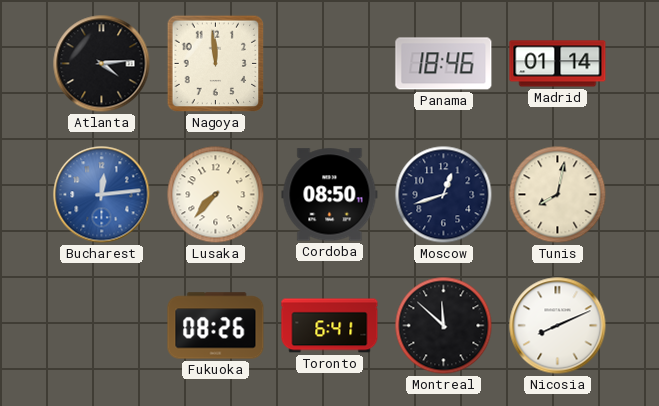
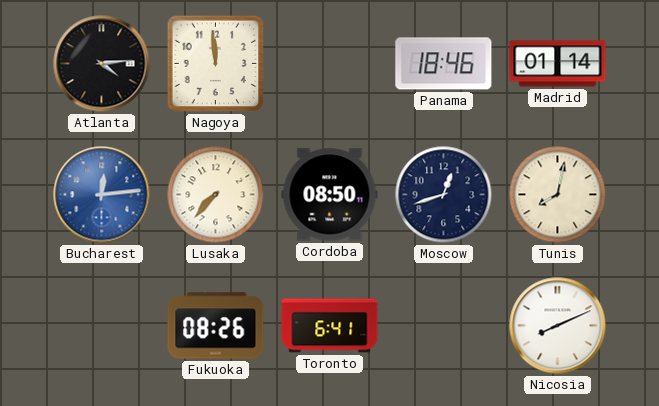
Montreal: 11:52 -> none (444, 326)
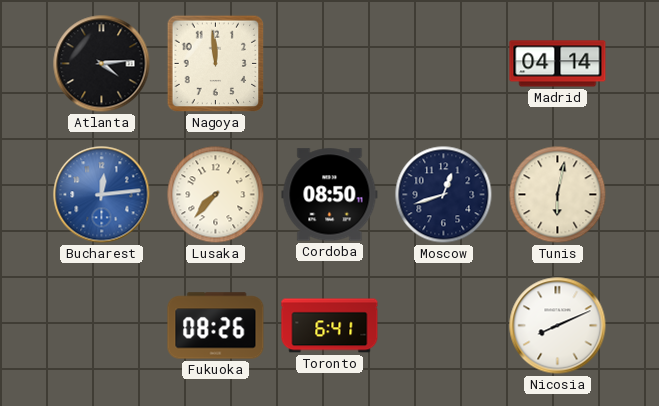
Panama: 18:46 -> none (444, 64)
Madrid: 01:14 -> 04:14 (558, 64)
Tunis: 8:02 -> 6:02 (558, 195)
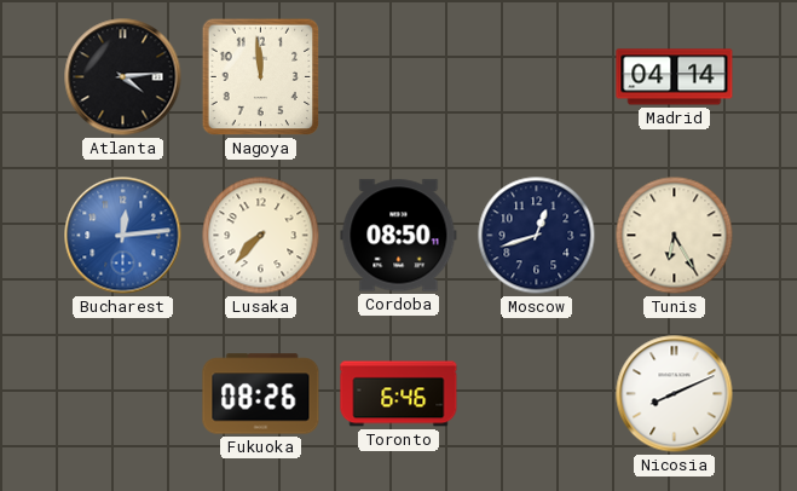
Tunis: 6:02 -> 6:25 (675, 236)
Toronto: 6:41 -> 6:46 (399, 394)
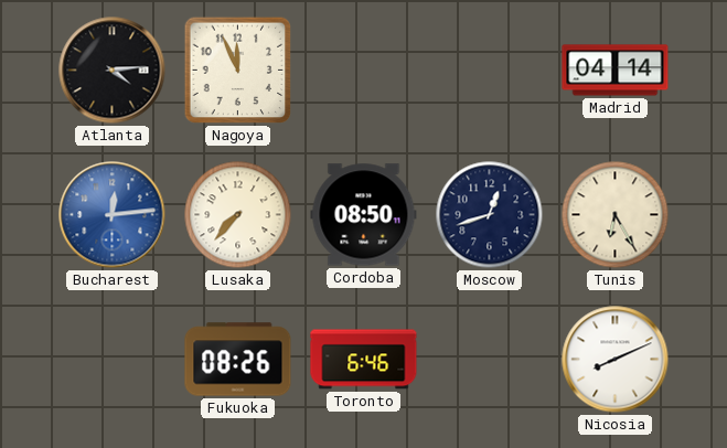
Nagoya: 11:59 -> 11:56 (238, 71)
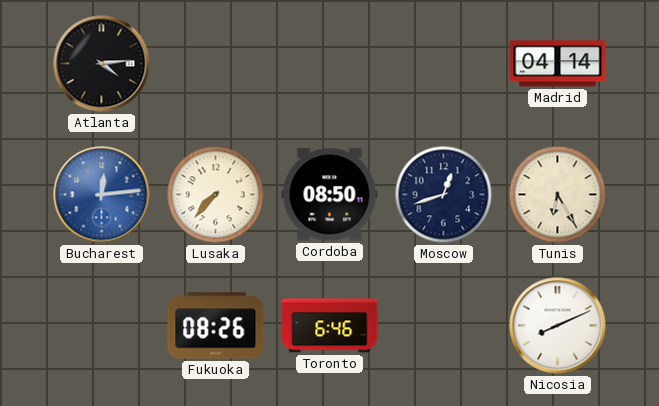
Nagoya: 11:56 -> none (238, 71)
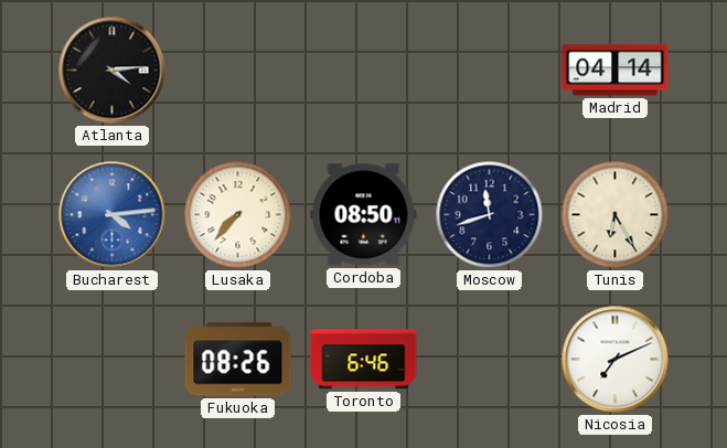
Bucharest: 12:14 -> 4:14 (113, 215)
Moscow: 12:42 -> 11:42 (490, 215)
Nicosia: 8:11 -> 7:11 (616, 360)
